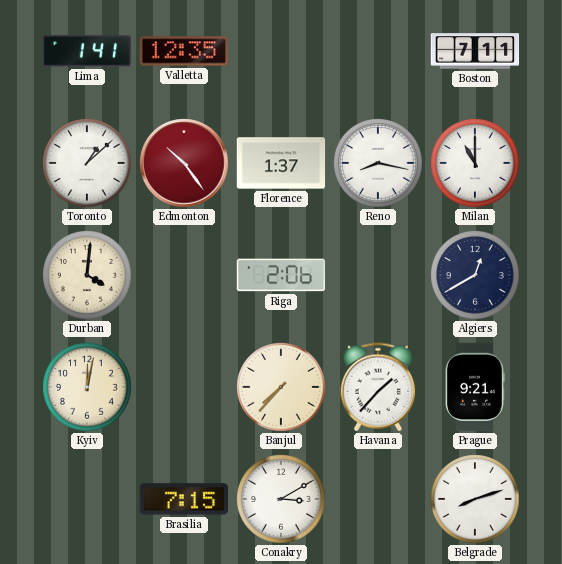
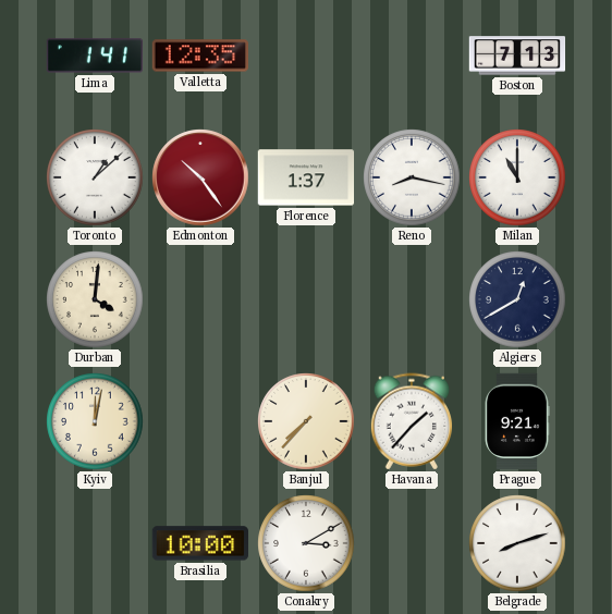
Boston: 7:11 -> 7:13 (517, 56)
Riga: 2:06 -> none (281, 275)
Brasilia: 7:15 -> 10:00 (199, 543)
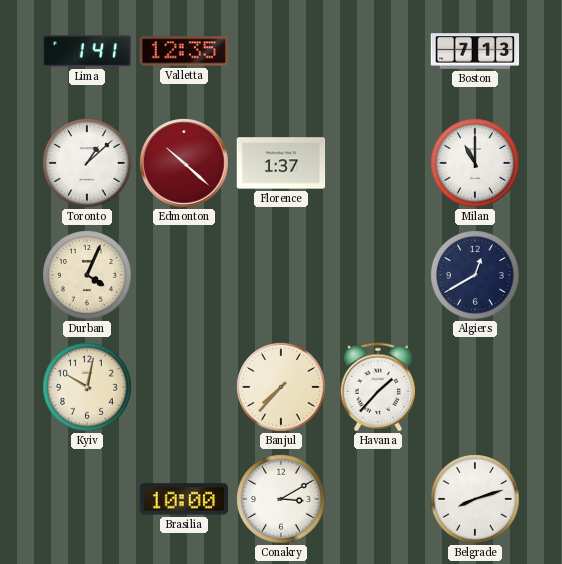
Edmonton: 10:24 -> 10:22 (184, 163)
Reno: 8:17 -> none (412, 177)
Durban: 4:01 -> 4:04 (87, 275)
Kyiv: 12:02 -> 10:02 (87, 387)
Prague: 9:21 -> none (517, 421)
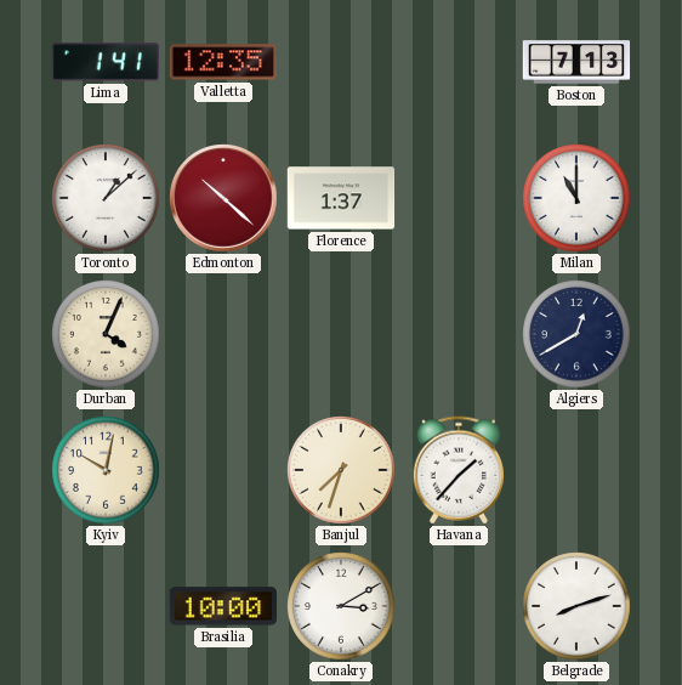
Banjul: 7:37 -> 7:33 (341, 470)
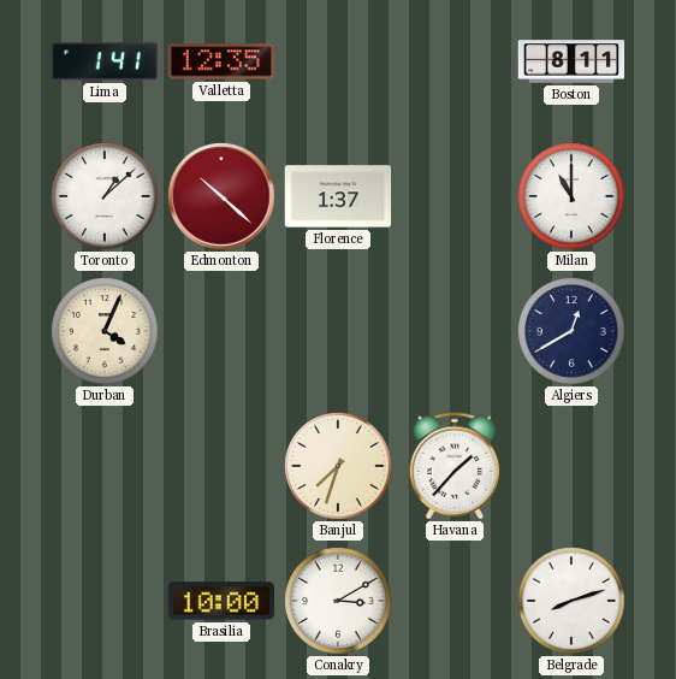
Boston: 7:13 -> 8:11 (571, 61)
Kyiv: 10:02 -> none (106, 470)
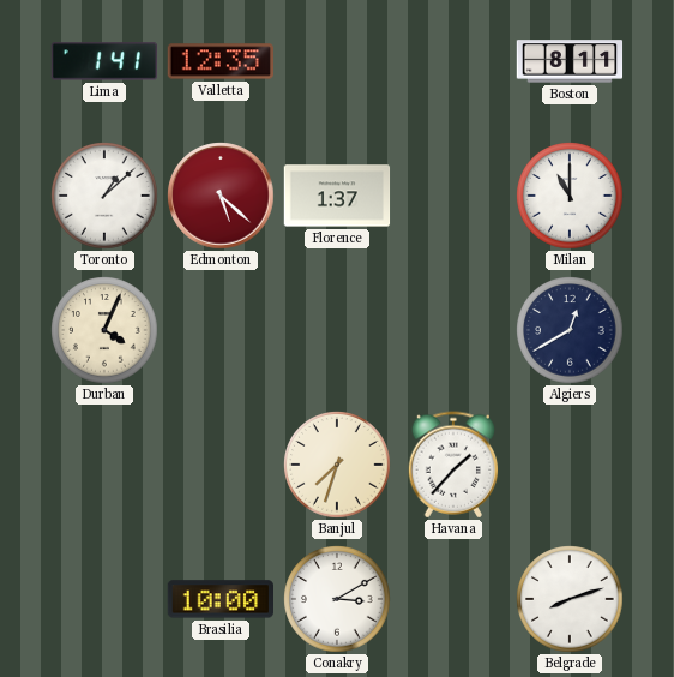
Edmonton: 10:22 -> 5:22 (221, 196)
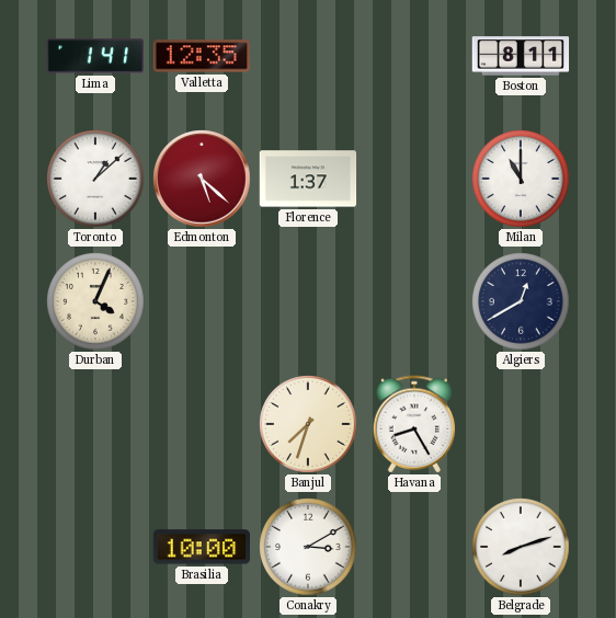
Havana: 1:37 -> 8:25 (414, 424)
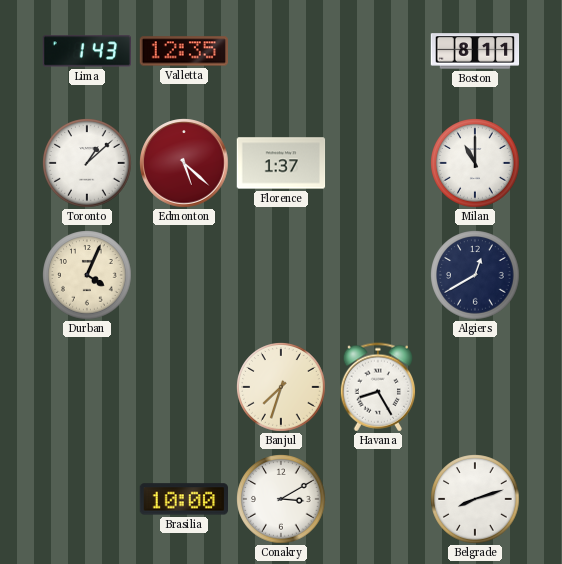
Lima: 1:41 -> 1:43 (86, 51)
